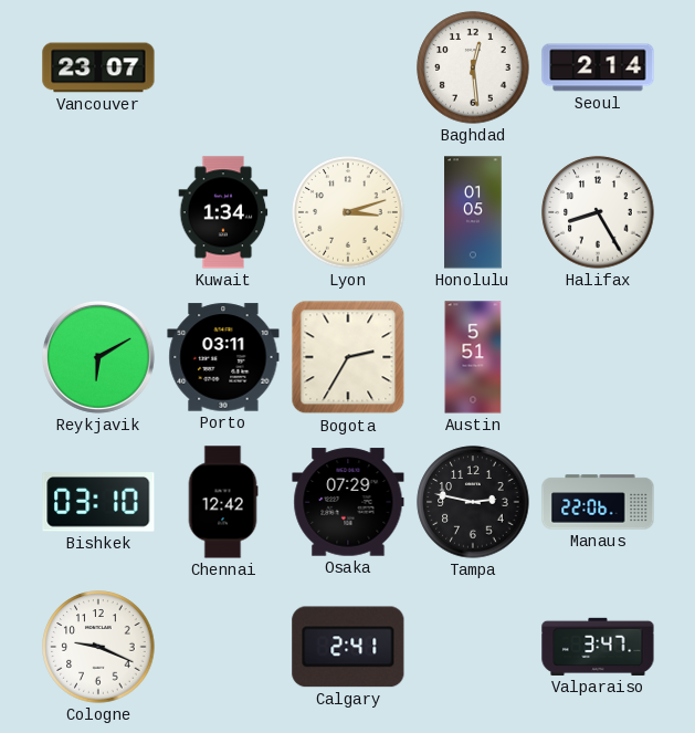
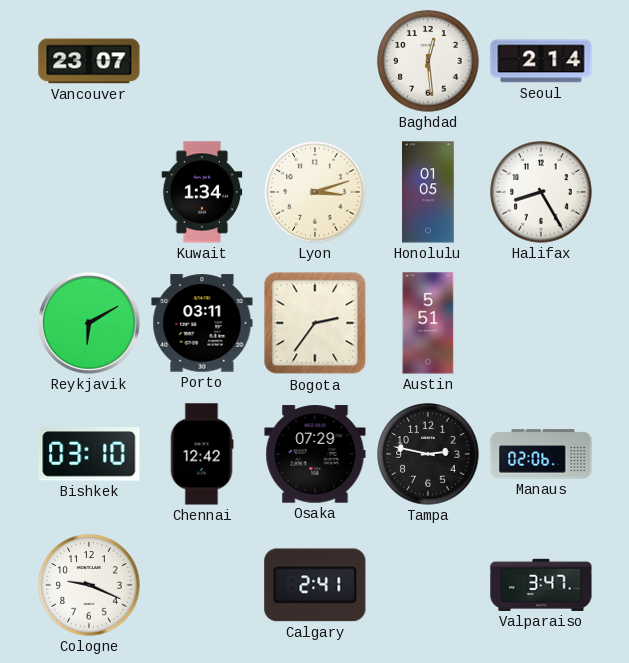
Bogota: 2:35 -> 2:36 (315, 323)
Manaus: 22:06 -> 02:06 (541, 454)
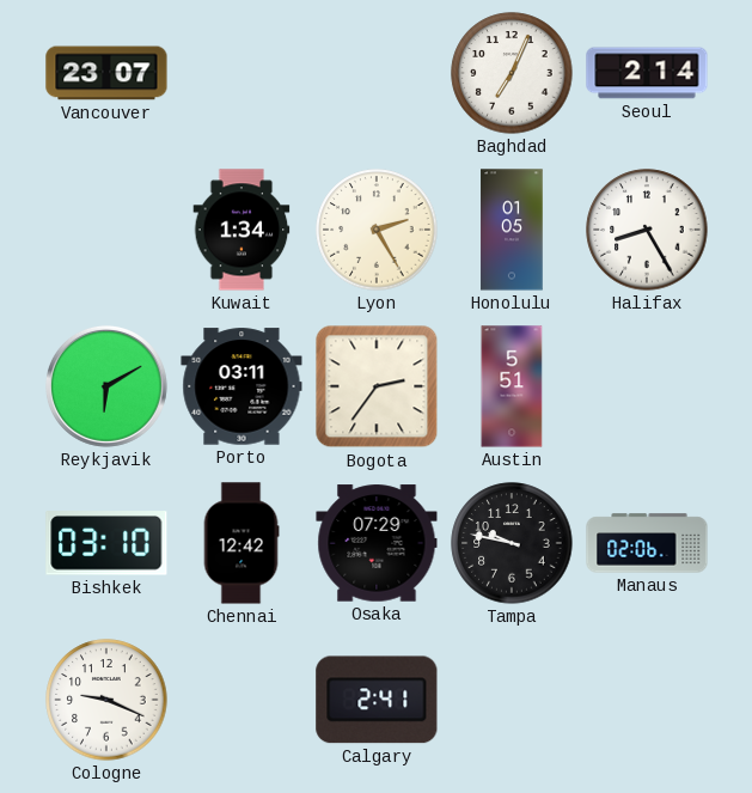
Baghdad: 12:29 -> 7:04 (512, 73)
Lyon: 3:12 -> 2:25 (377, 230)
Tampa: 2:47 -> 9:47 (512, 543)
Valparaiso: 3:47 -> none (541, 585)
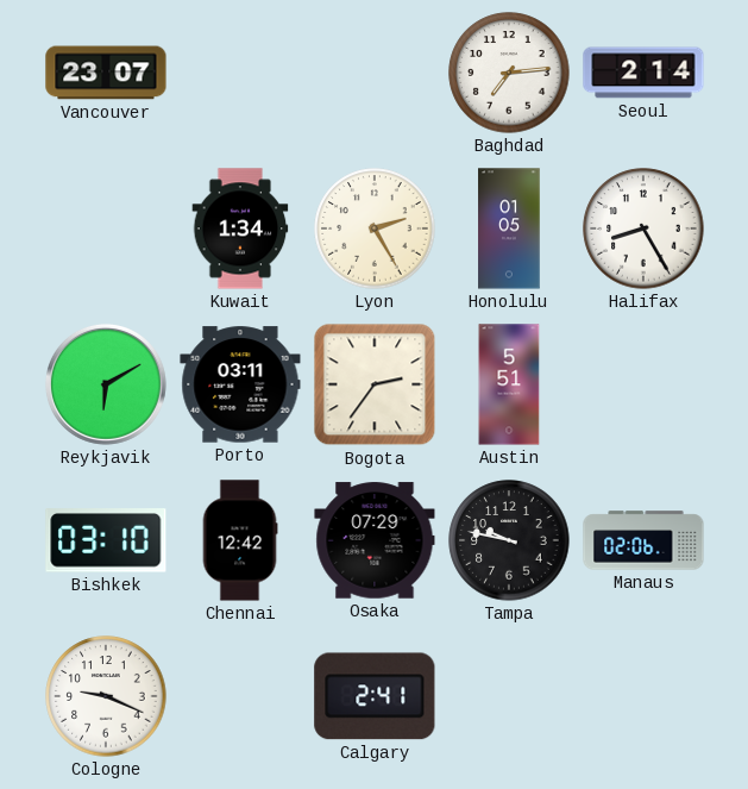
Baghdad: 7:04 -> 7:14 (509, 73)
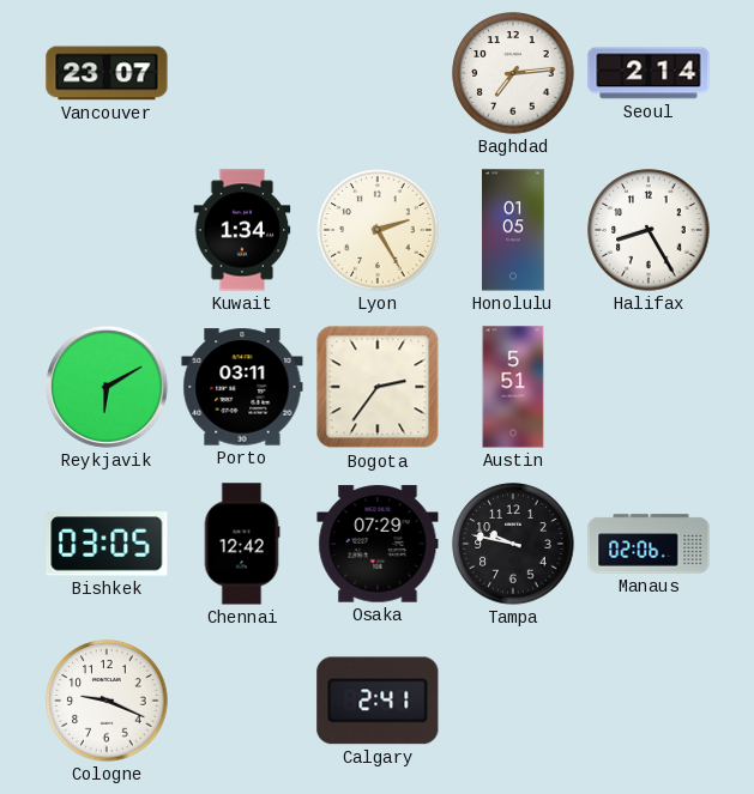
Bishkek: 03:10 -> 03:05 (107, 544)
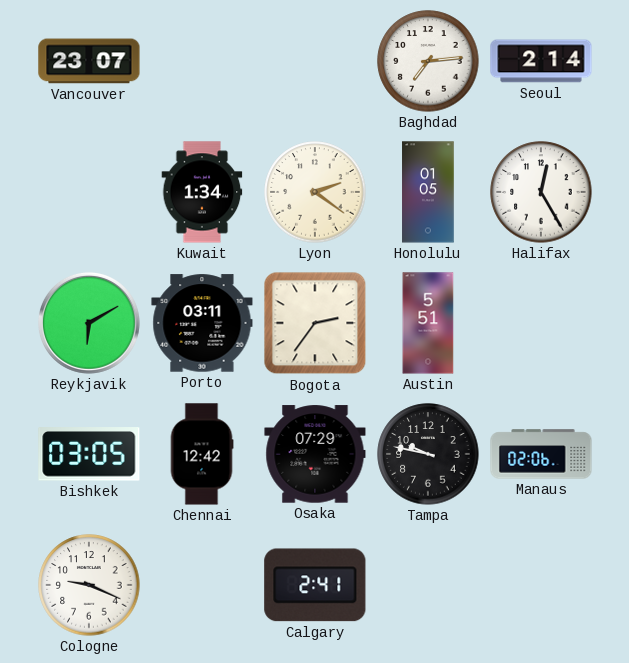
Lyon: 2:25 -> 2:21 (315, 192)
Halifax: 8:25 -> 12:25 (541, 192)
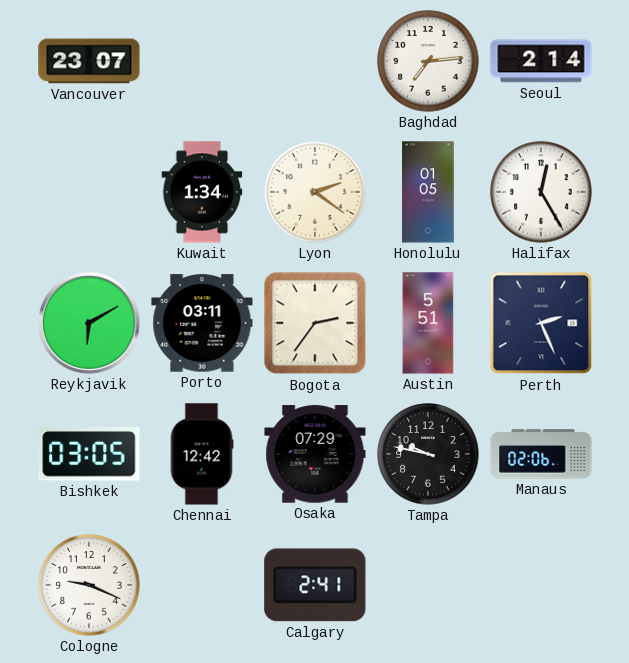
Perth: none -> 2:26 (541, 323)
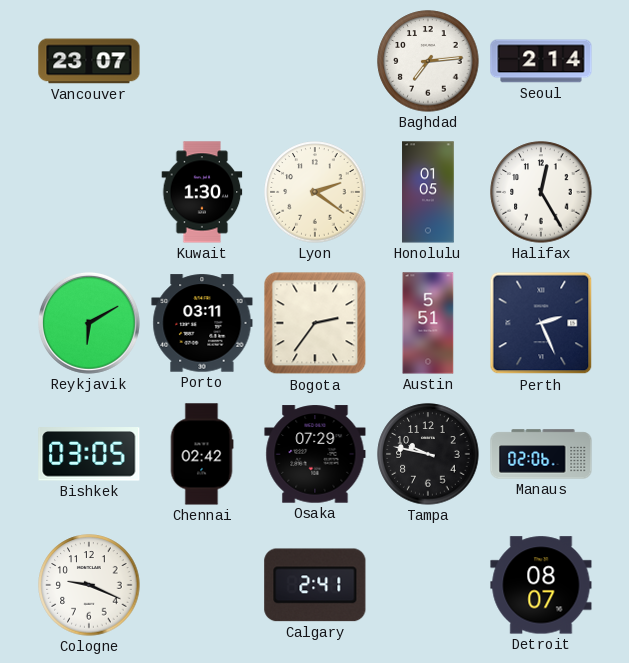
Kuwait: 1:34 -> 1:30 (202, 192)
Chennai: 12:42 -> 02:42 (202, 454)
Detroit: none -> 08:07 (541, 585)
